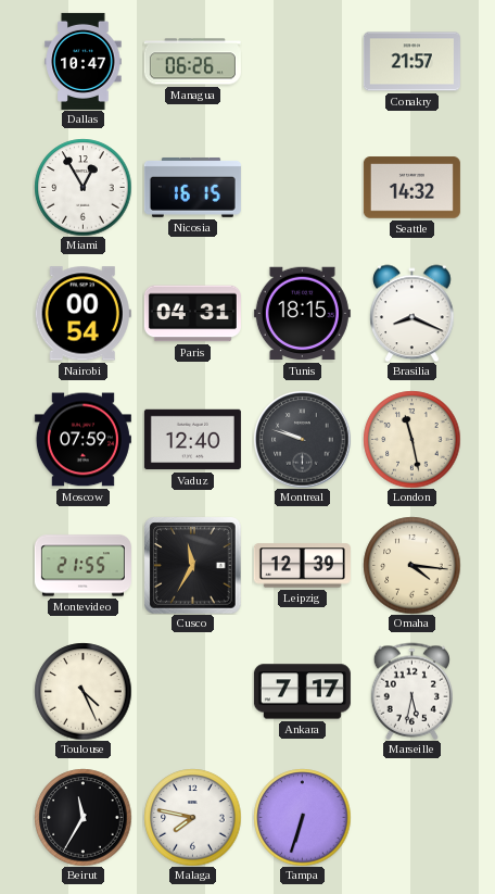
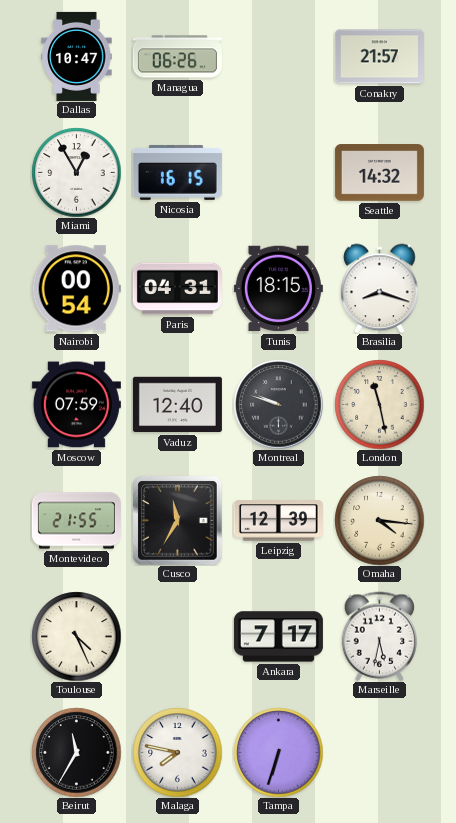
Brasilia: 8:19 -> 8:18 (380, 288)
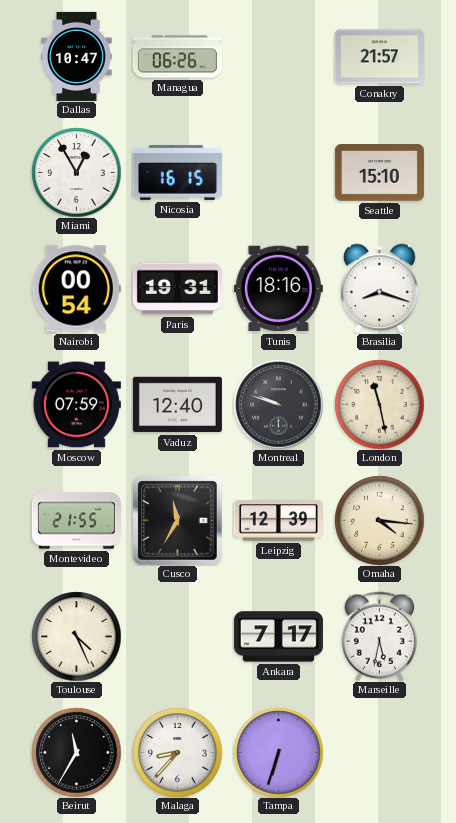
Seattle: 14:32 -> 15:10 (379, 173)
Paris: 04:31 -> 19:31 (177, 289)
Tunis: 18:15 -> 18:16 (278, 289)
Malaga: 7:47 -> 8:37 (177, 752)
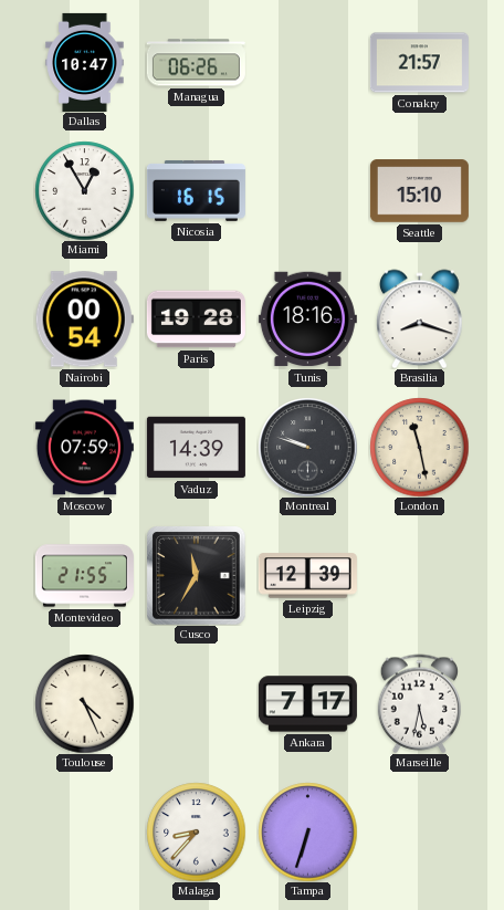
Paris: 19:31 -> 19:28 (196, 320)
Vaduz: 12:40 -> 14:39 (196, 448)
Omaha: 4:16 -> none (379, 520)
Beirut: 11:35 -> none (76, 752)
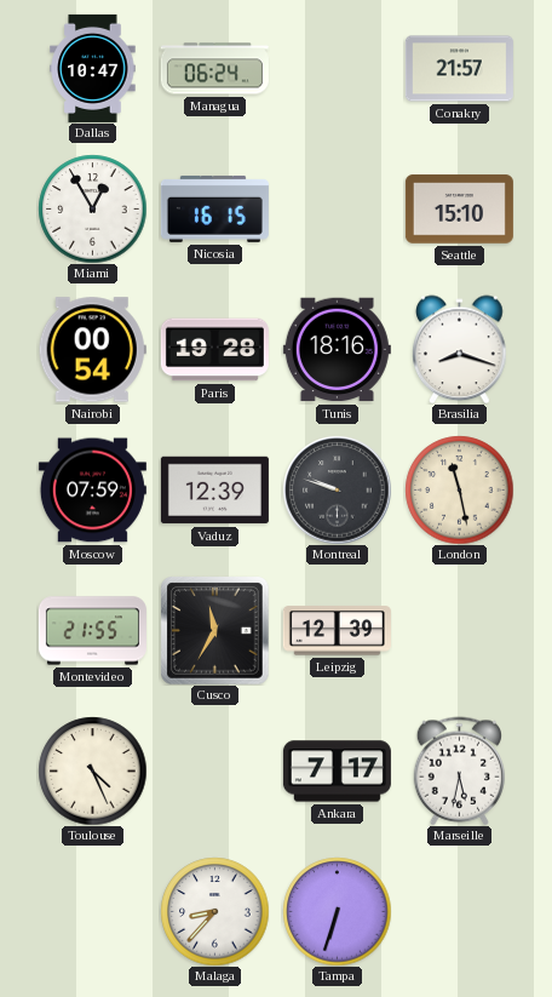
Managua: 06:26 -> 06:24 (214, 69)
Vaduz: 14:39 -> 12:39 (214, 491)
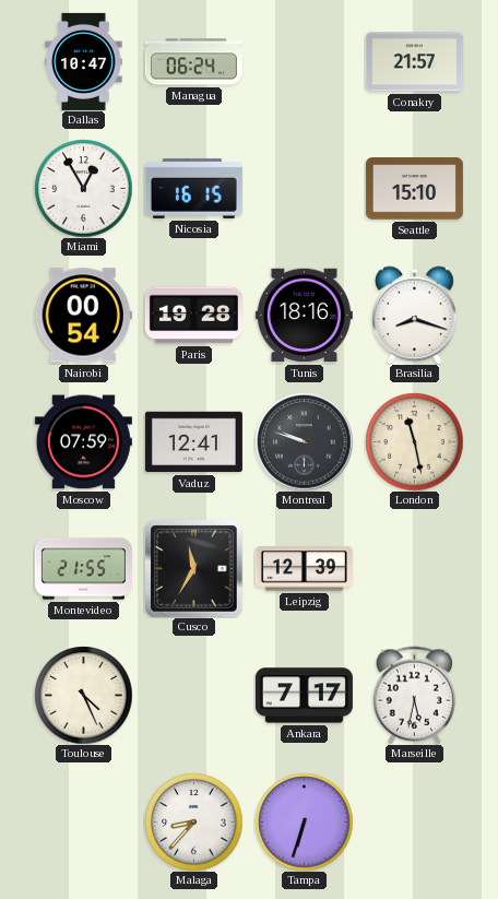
Vaduz: 12:39 -> 12:41 (193, 442)
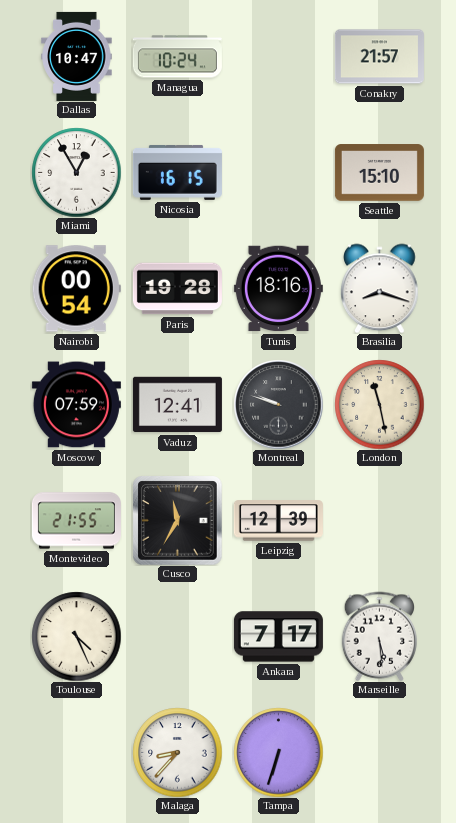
Managua: 06:24 -> 10:24 (177, 57)
Marseille: 5:32 -> 5:29 (379, 636)
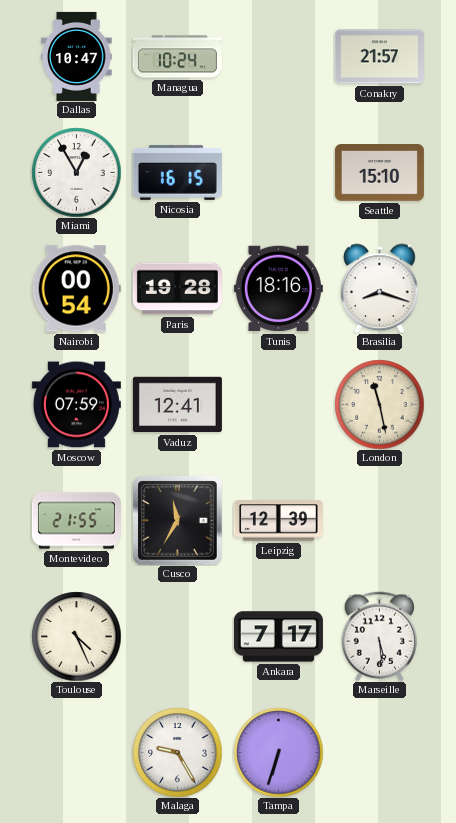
Montreal: 9:48 -> none (278, 404)
Malaga: 8:37 -> 9:25 (177, 752)
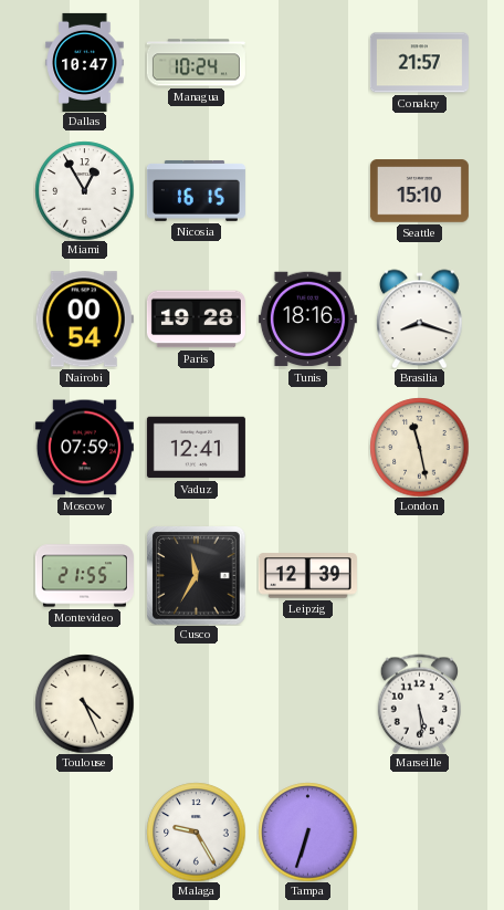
Ankara: 7:17 -> none (278, 637)
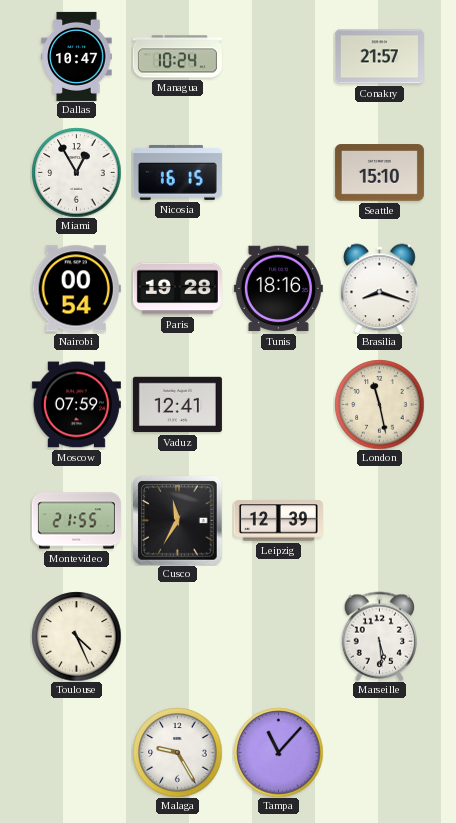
Tampa: 6:33 -> 11:07 (278, 752)
